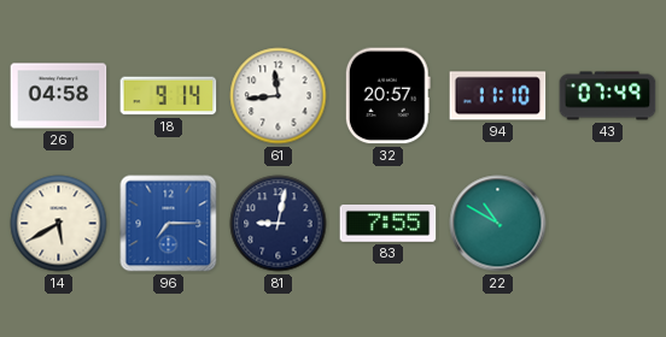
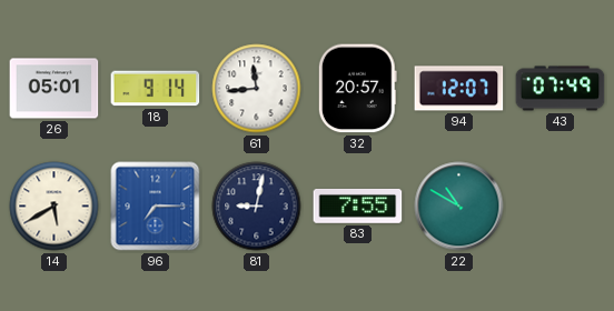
26: 04:58 -> 05:01 (55, 89)
94: 11:10 -> 12:07 (459, 89)
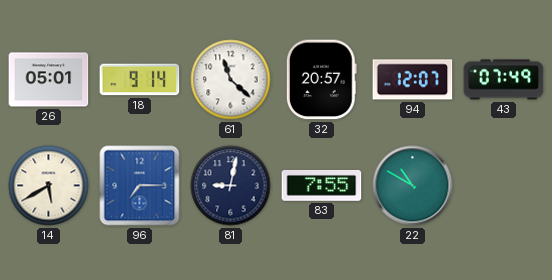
61: 11:44 -> 11:22 (231, 80)
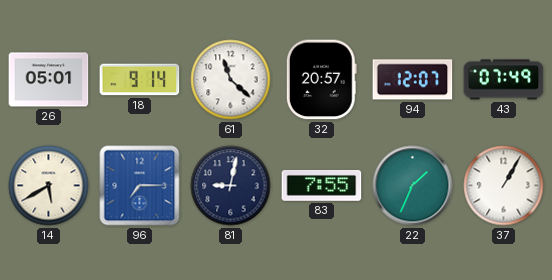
22: 10:50 -> 1:34 (413, 186)
37: none -> 1:05 (504, 186)
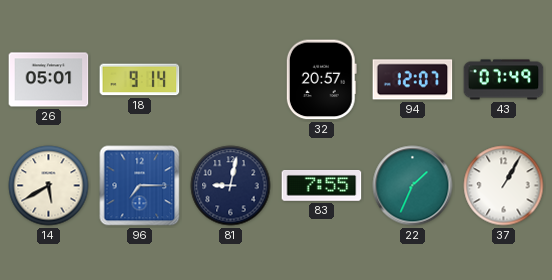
61: 11:22 -> none (231, 80)
